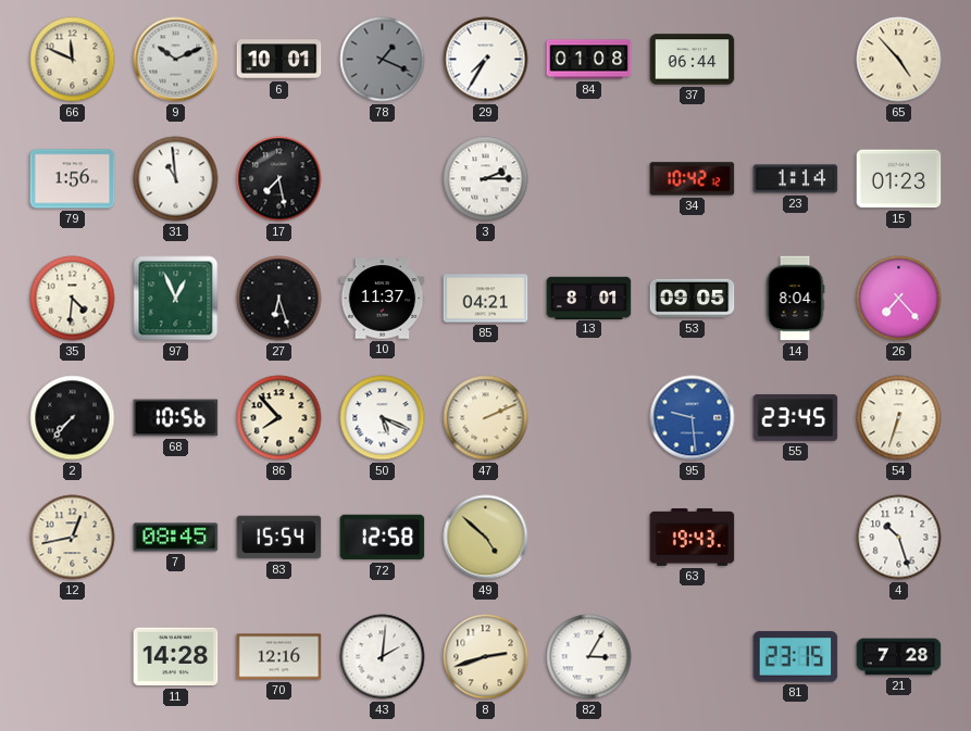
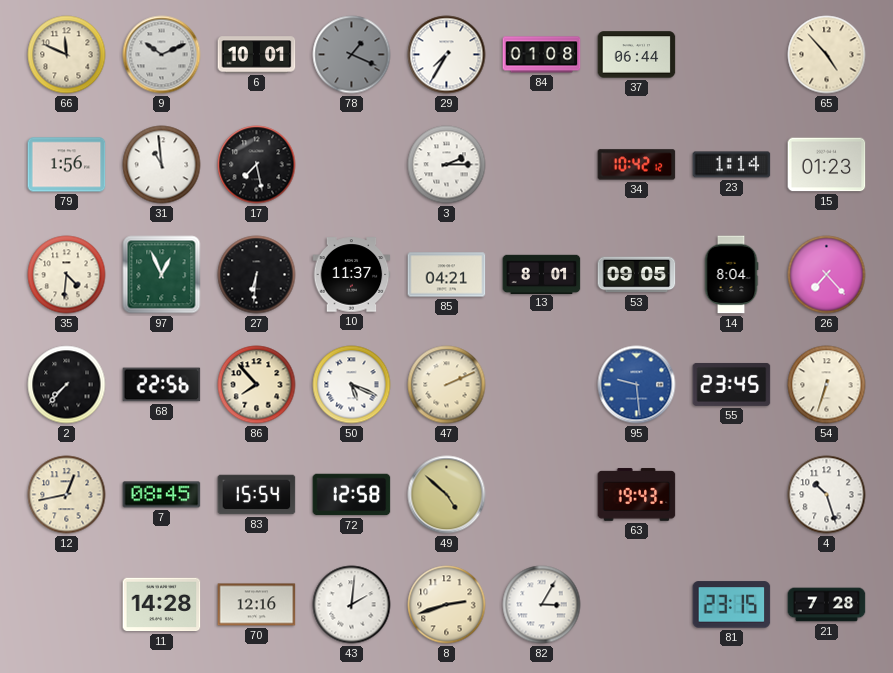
27: 6:27 -> 6:31 (257, 275)
68: 10:56 -> 22:56 (162, 385)
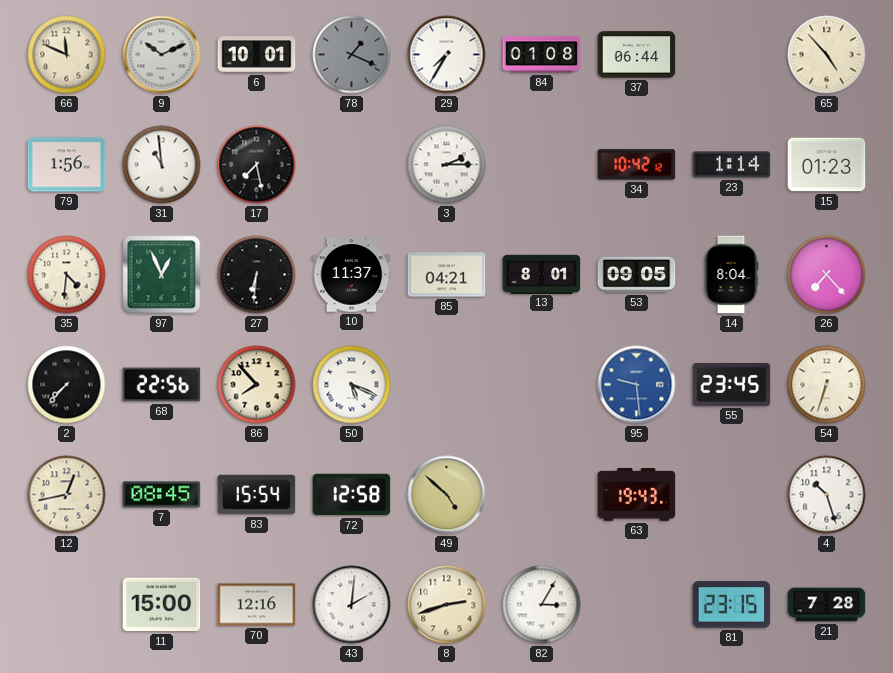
47: 2:11 -> none (447, 385)
11: 14:28 -> 15:00 (162, 605)
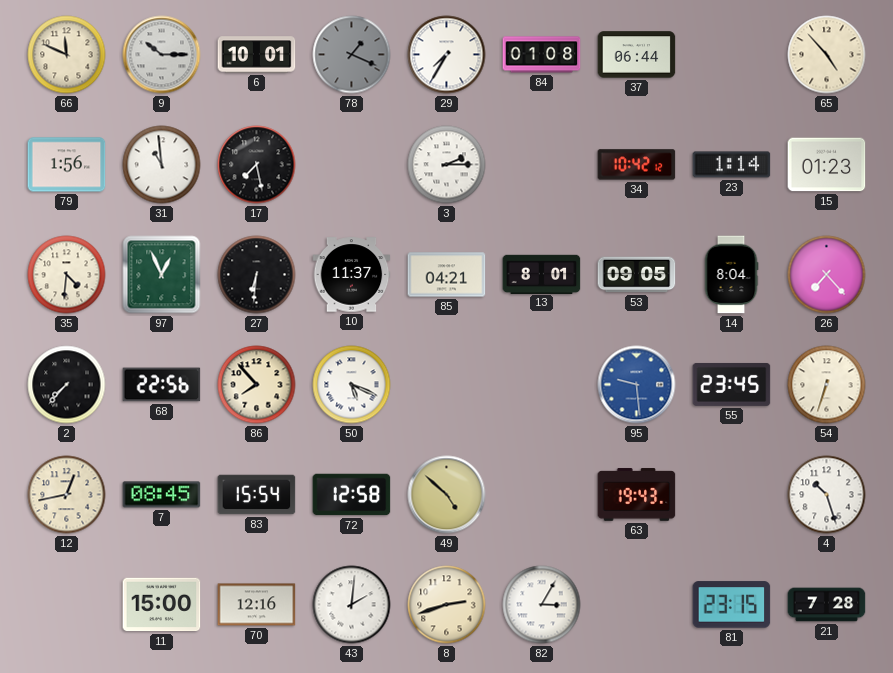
9: 10:11 -> 10:15 (162, 55)
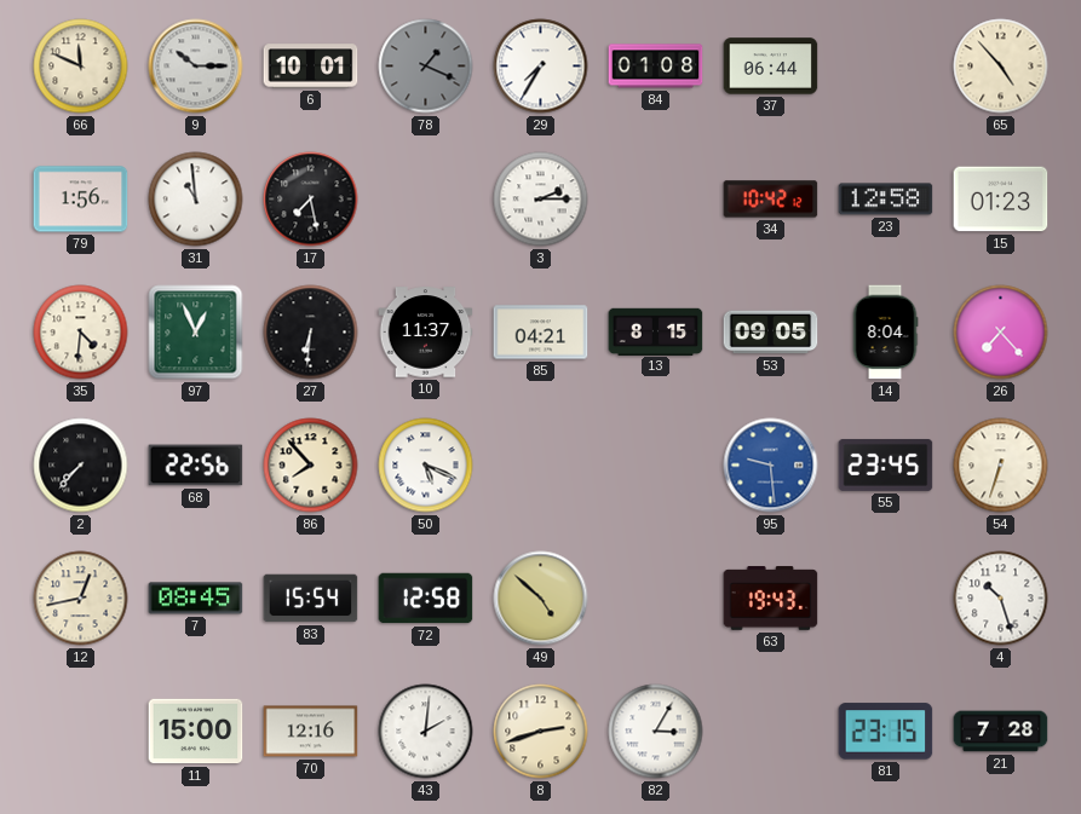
23: 1:14 -> 12:58 (886, 200)
13: 8:01 -> 8:15 (656, 331)
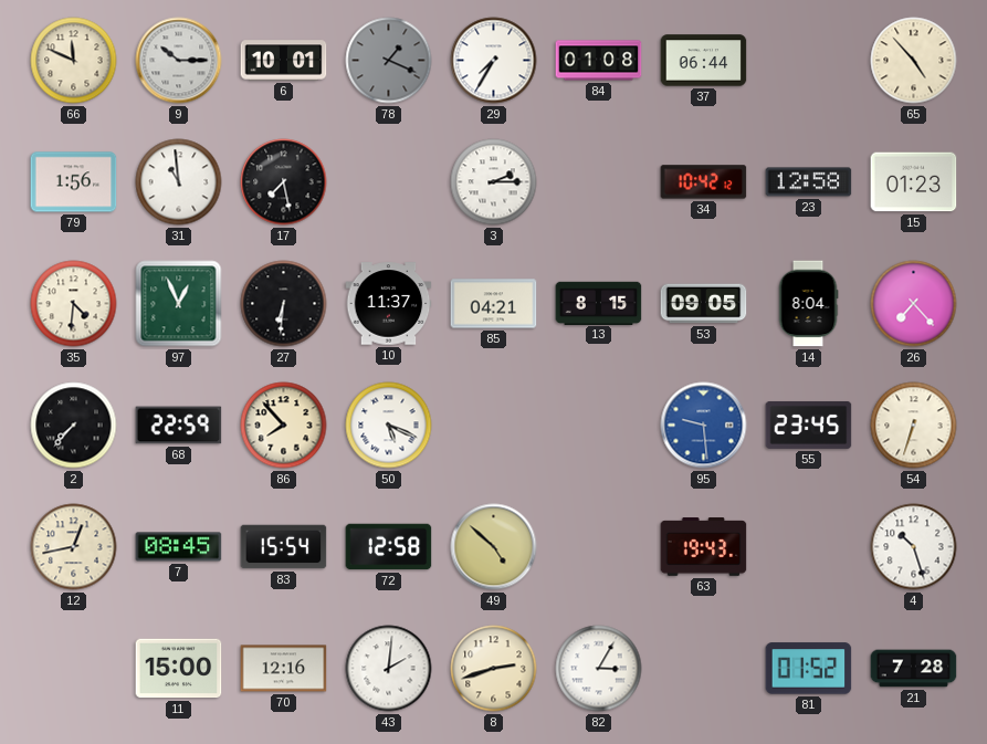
68: 22:56 -> 22:59 (179, 426)
81: 23:15 -> 01:52 (809, 669)
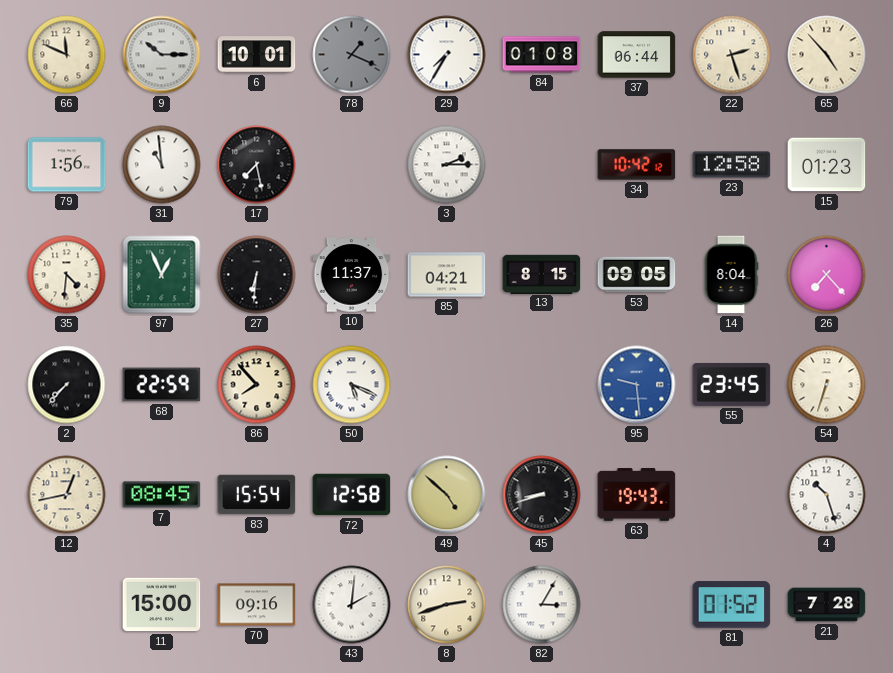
22: none -> 2:27 (732, 55)
45: none -> 8:42 (542, 495)
70: 12:16 -> 09:16 (257, 605)
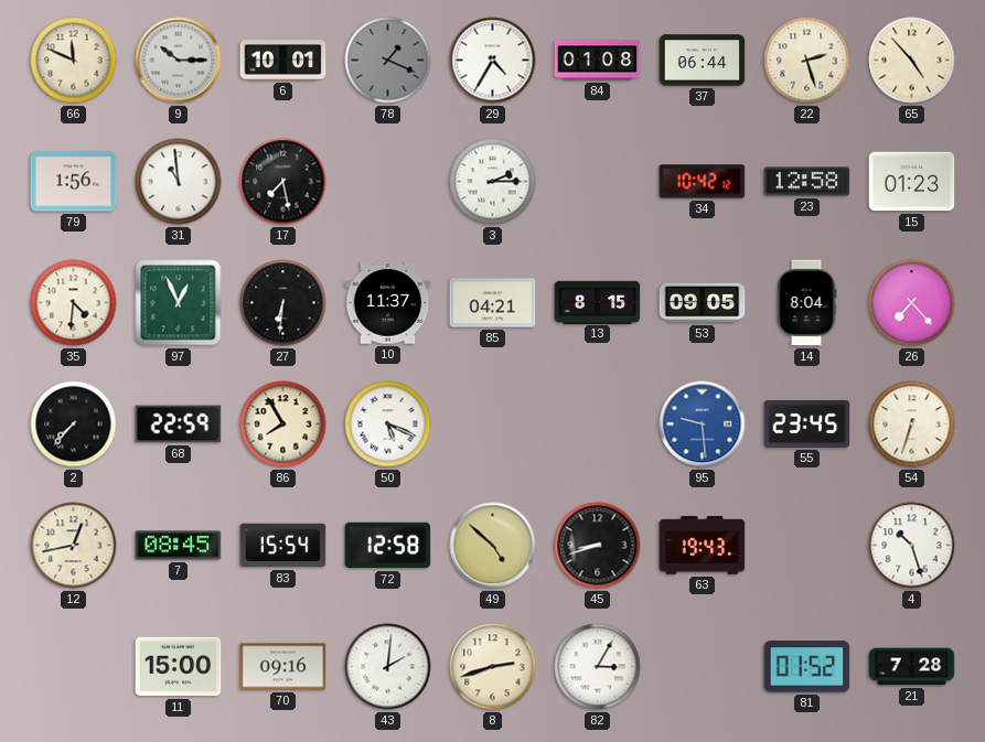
29: 7:35 -> 4:35 (493, 61)
86: 7:53 -> 7:55 (283, 424)
